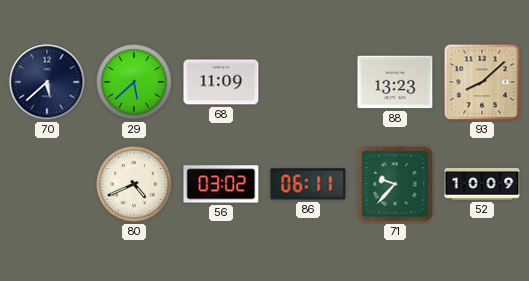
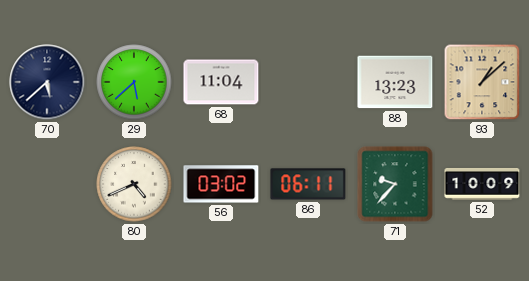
68: 11:09 -> 11:04 (221, 82)
93: 8:08 -> 1:08 (482, 82)
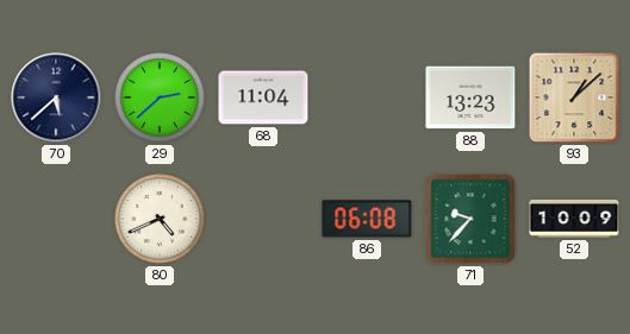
29: 5:38 -> 2:38 (160, 97)
56: 03:02 -> none (221, 184)
86: 06:11 -> 06:08 (367, 219)
